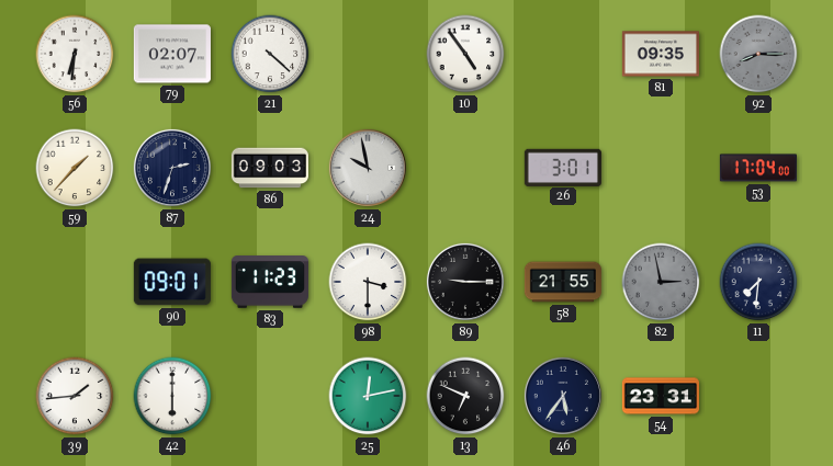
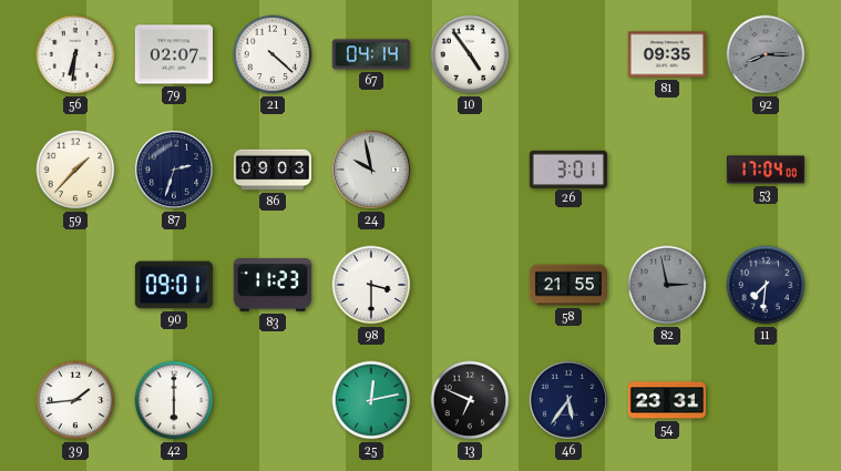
67: none -> 04:14 (371, 54)
89: 9:15 -> none (465, 282)
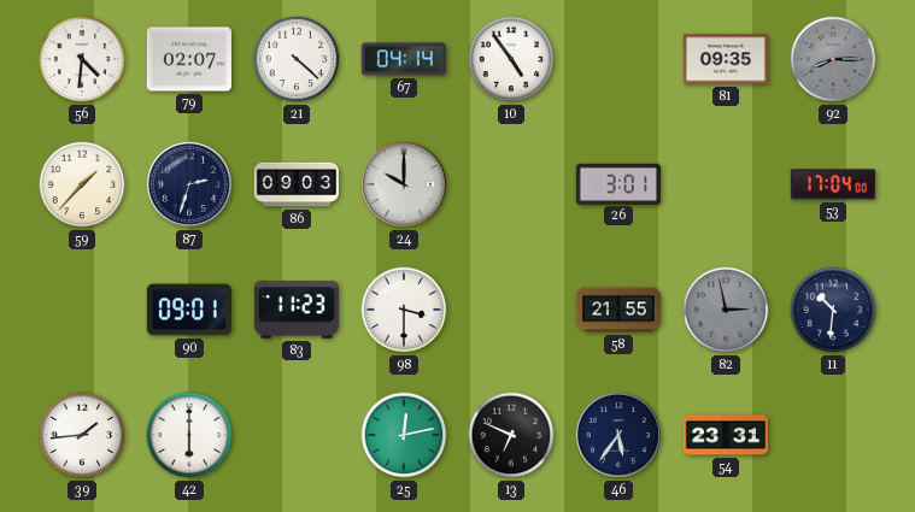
56: 6:31 -> 4:31 (82, 59)
24: 9:58 -> 10:00 (404, 184)
11: 7:31 -> 10:31 (833, 310)
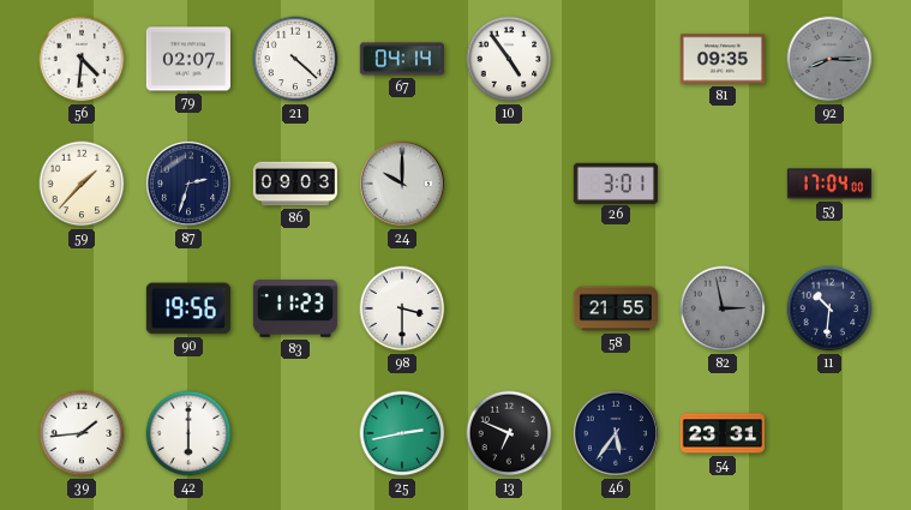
90: 09:01 -> 19:56 (188, 308)
25: 12:13 -> 2:43 (402, 433)
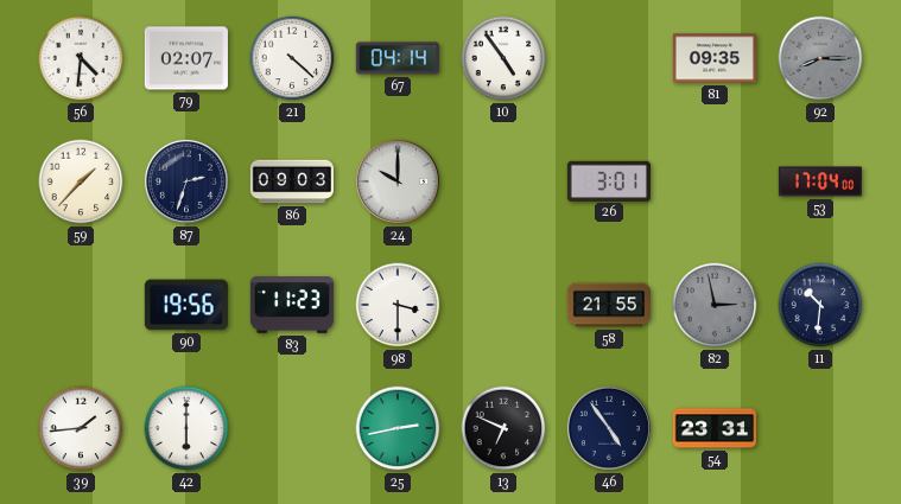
46: 5:36 -> 4:54 (609, 428)
